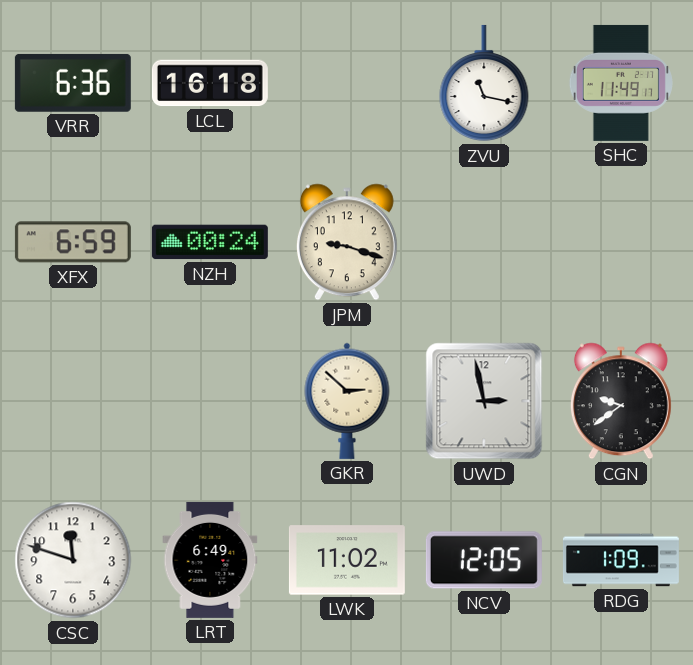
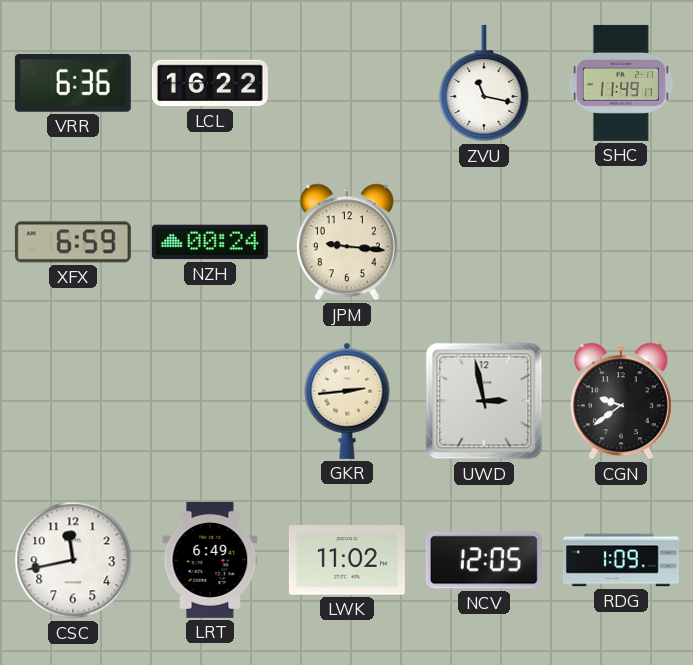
LCL: 16:18 -> 16:22 (210, 83)
JPM: 9:18 -> 9:16 (347, 242)
GKR: 2:52 -> 2:44 (347, 401)
CSC: 11:48 -> 11:43 (73, 560)
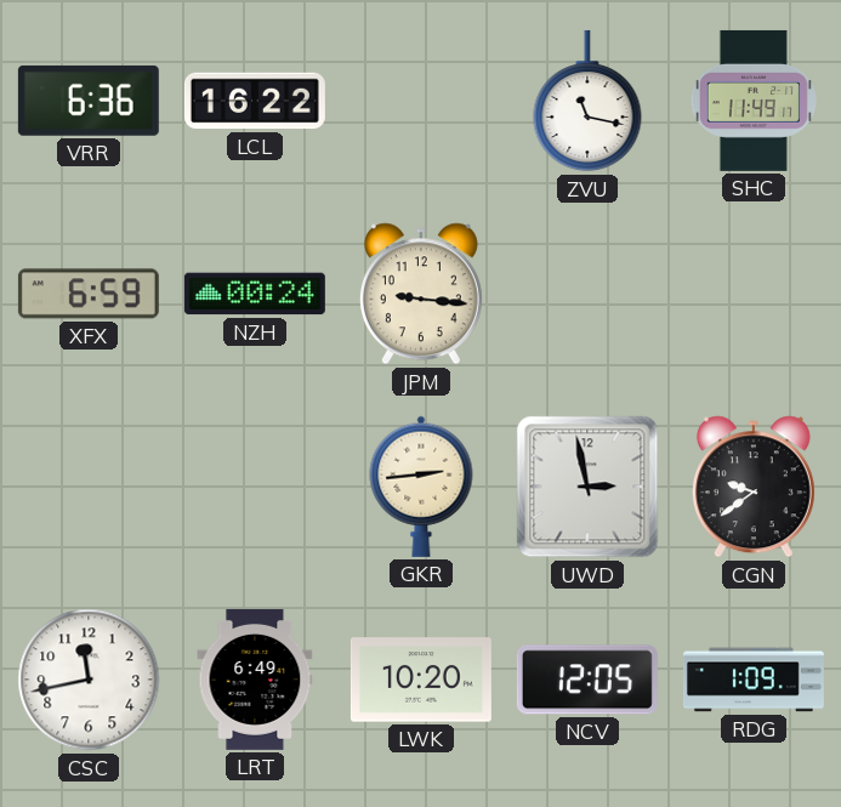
LWK: 11:02 -> 10:20 (421, 680)
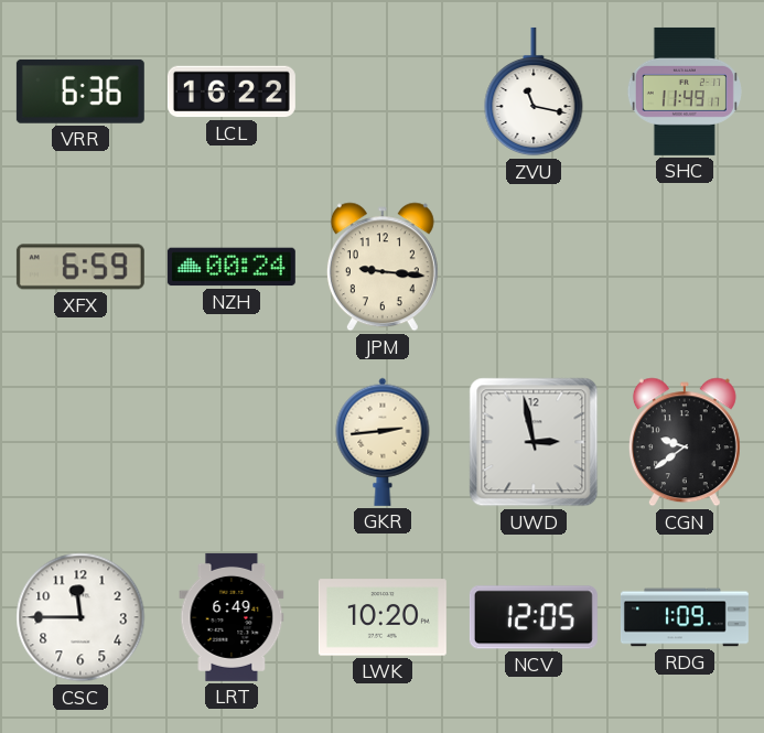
CSC: 11:43 -> 11:45 (80, 617)
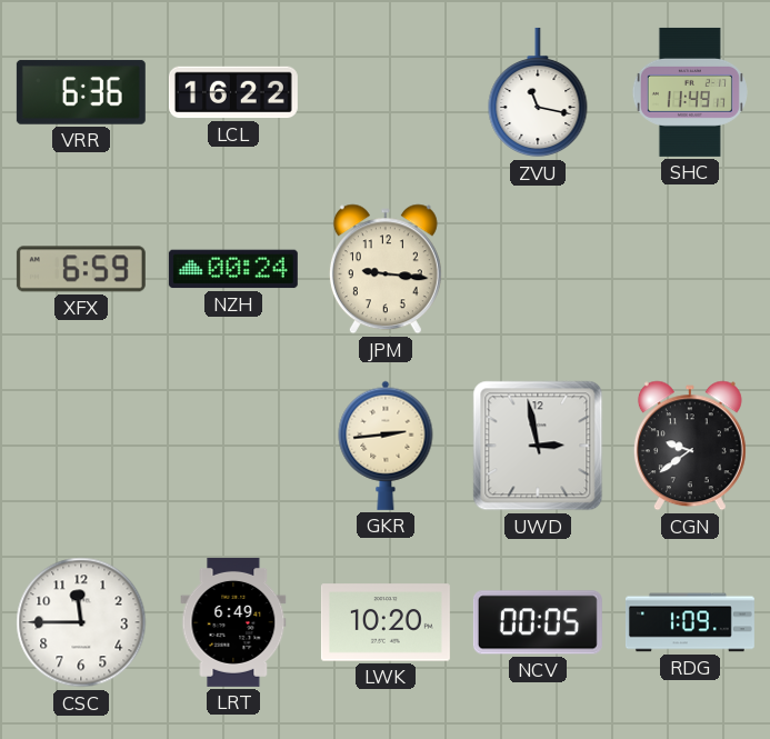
NCV: 12:05 -> 00:05 (538, 622)
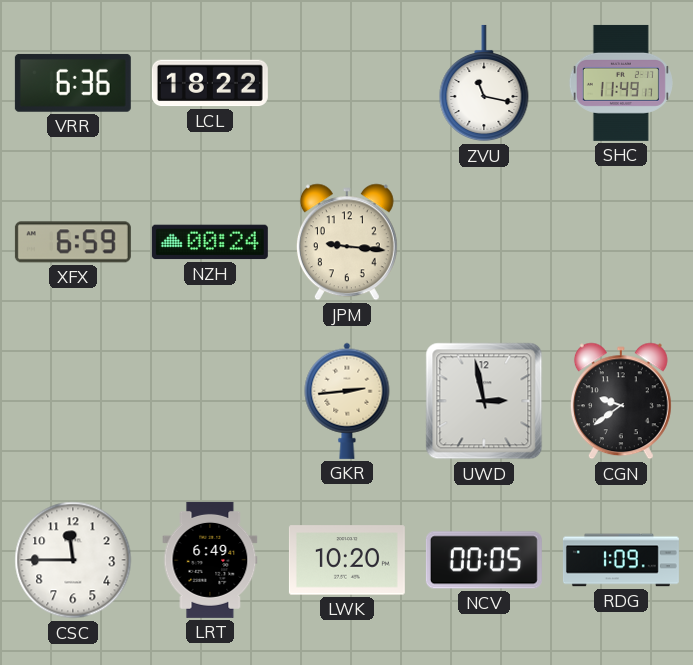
LCL: 16:22 -> 18:22 (210, 83)
